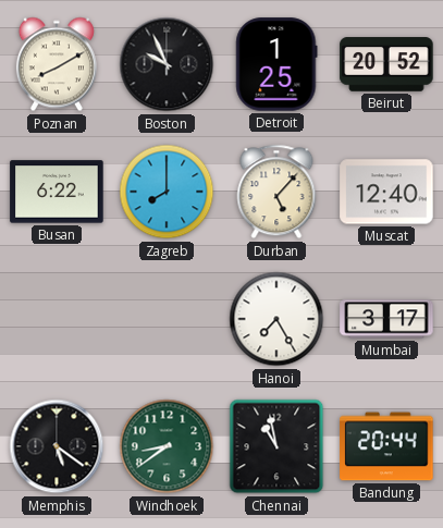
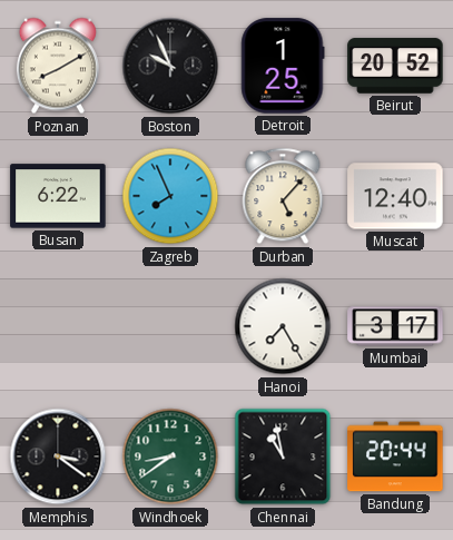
Zagreb: 8:00 -> 7:56 (170, 196)
Memphis: 5:21 -> 3:21 (58, 456)
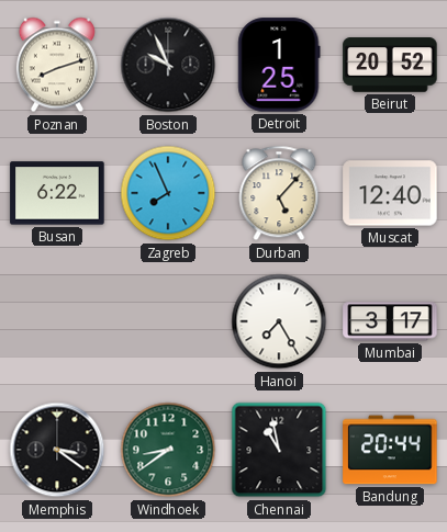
Poznan: 8:10 -> 8:12 (57, 65)
